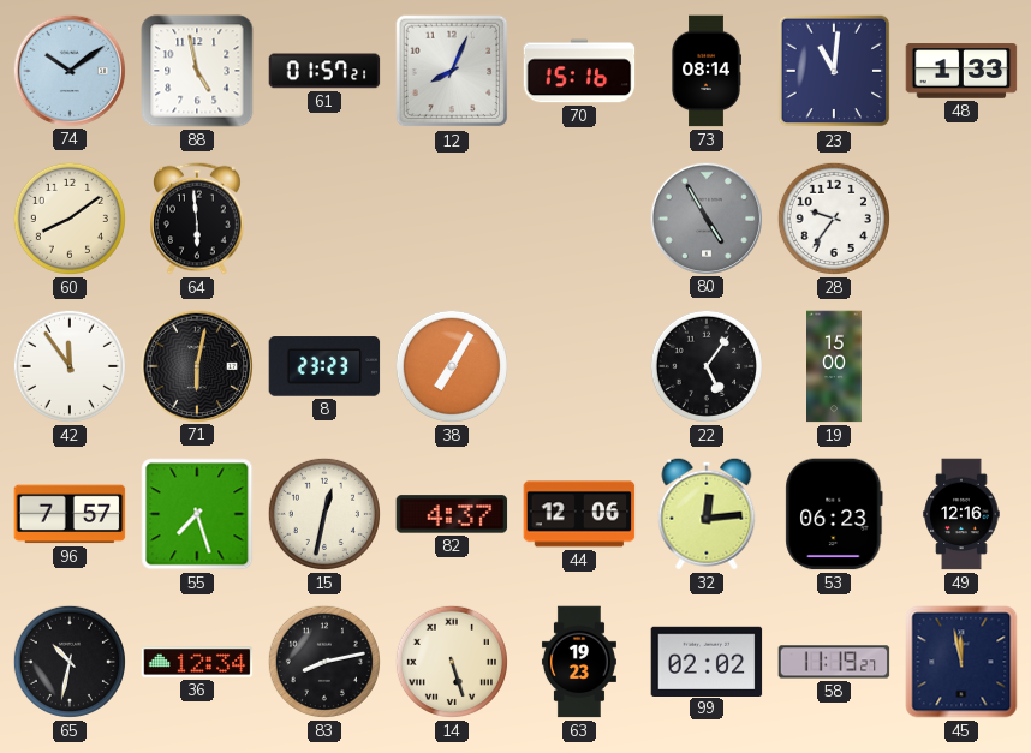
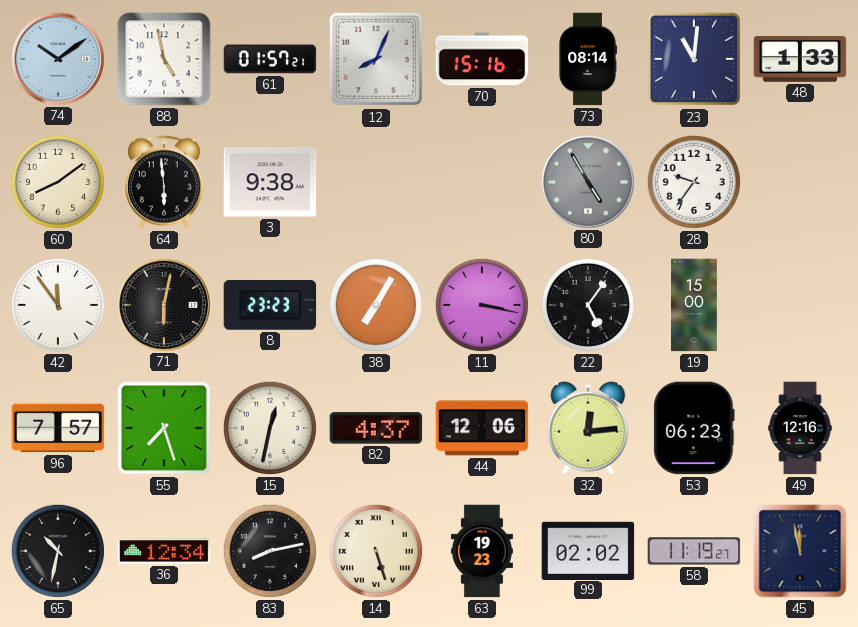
3: none -> 9:38 (270, 182)
11: none -> 3:17 (482, 305)
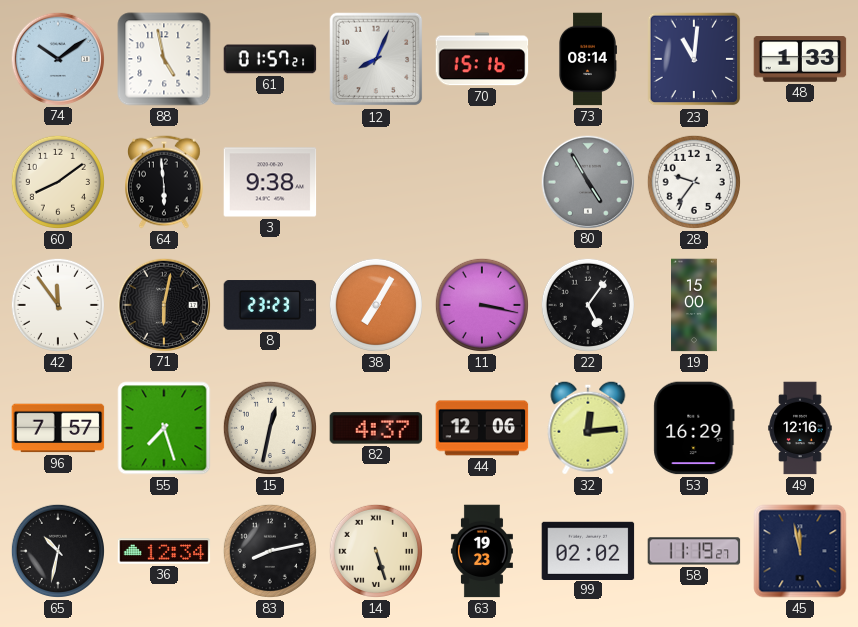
53: 06:23 -> 16:29 (694, 428)
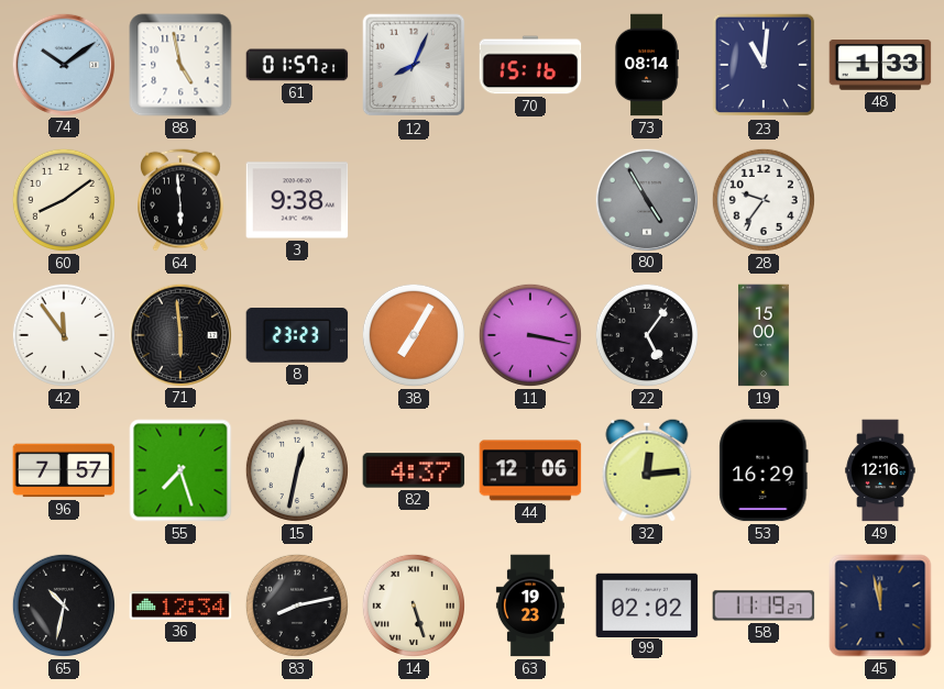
71: 6:02 -> 5:59 (179, 334)
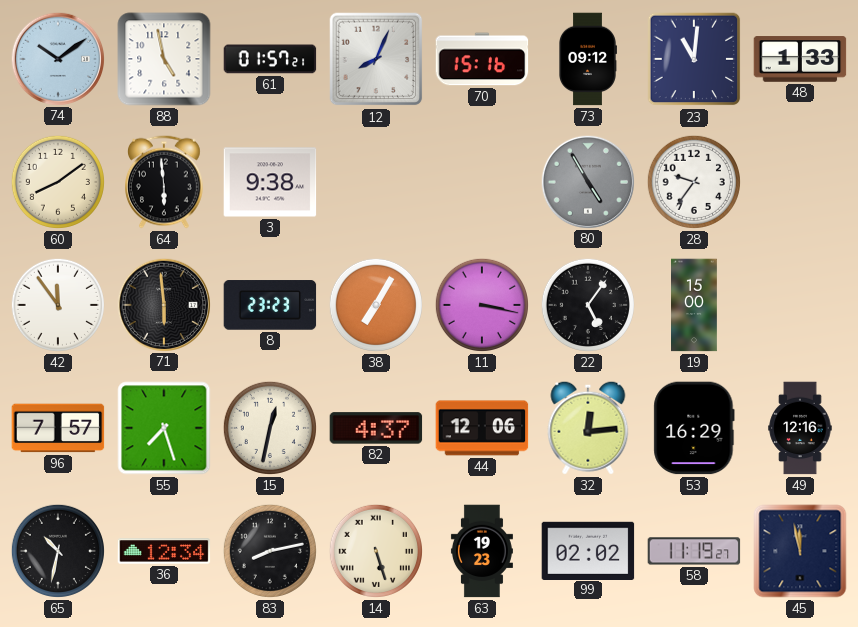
73: 08:14 -> 09:12 (588, 59)
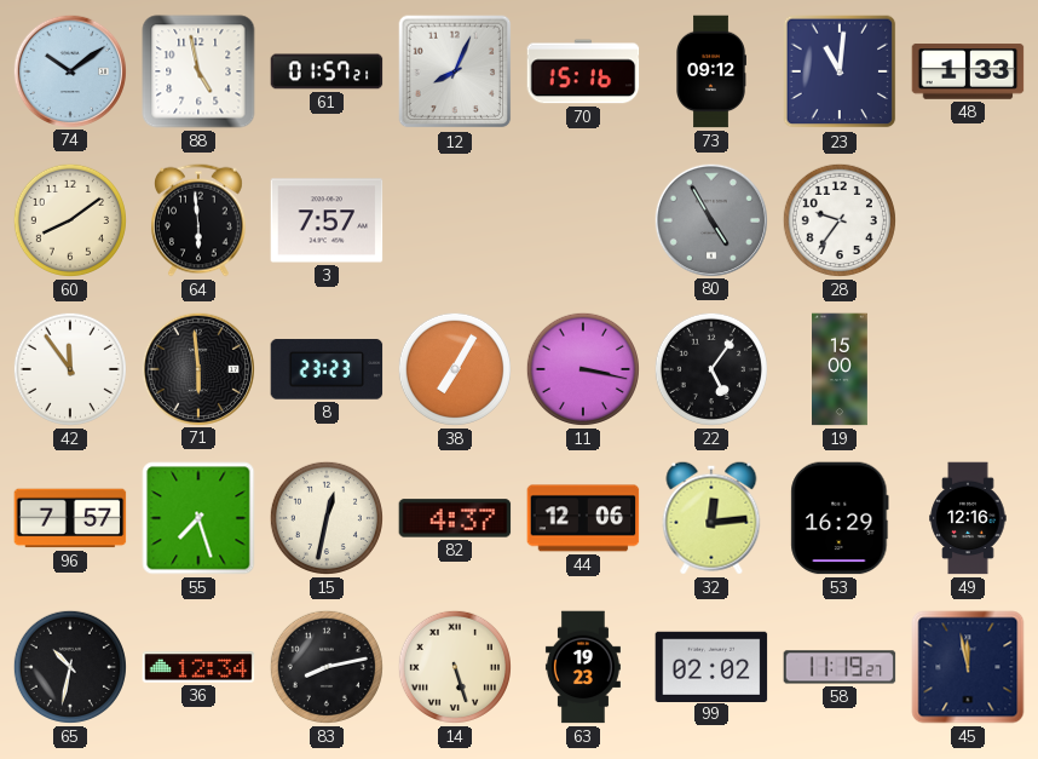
3: 9:38 -> 7:57 (327, 220)
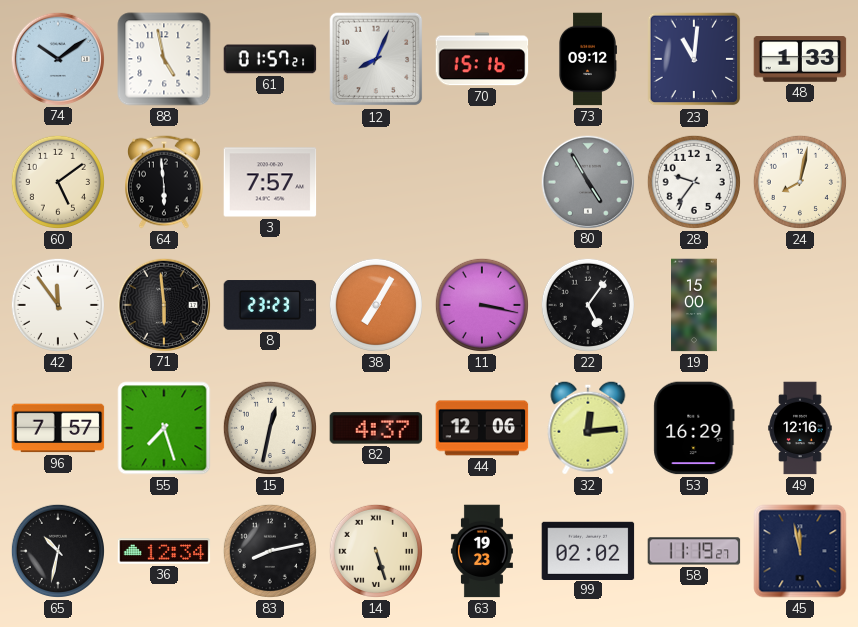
60: 8:09 -> 5:09 (58, 182)
24: none -> 8:02 (800, 182)
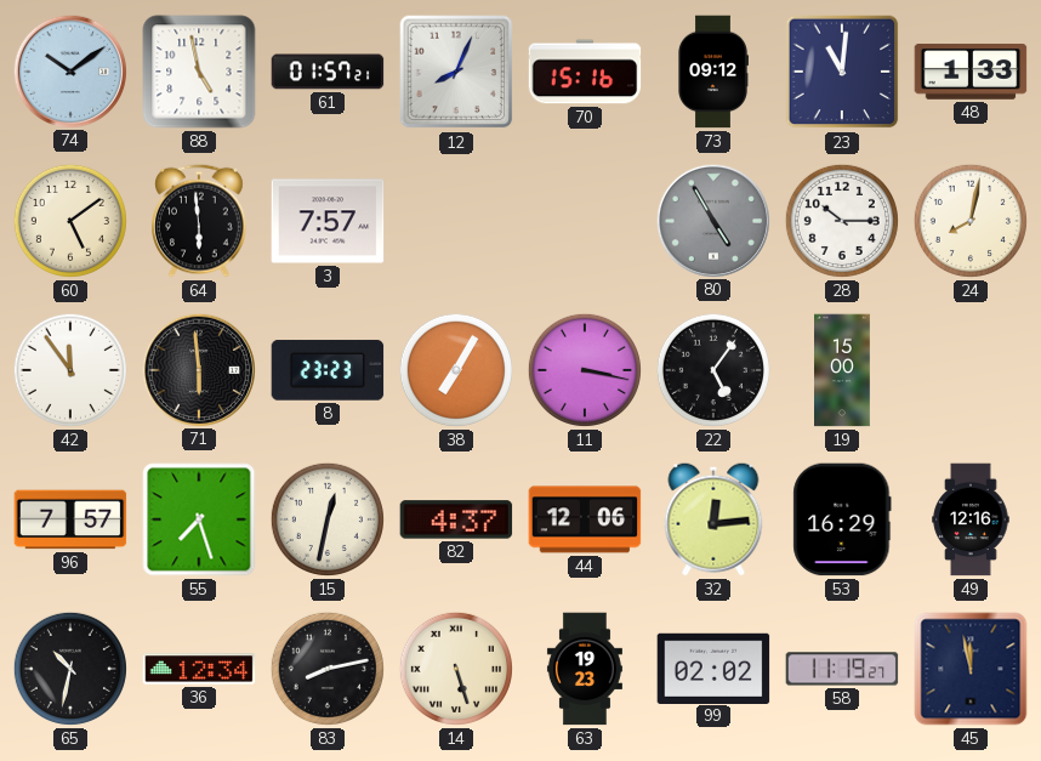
28: 9:36 -> 10:15 (842, 221)
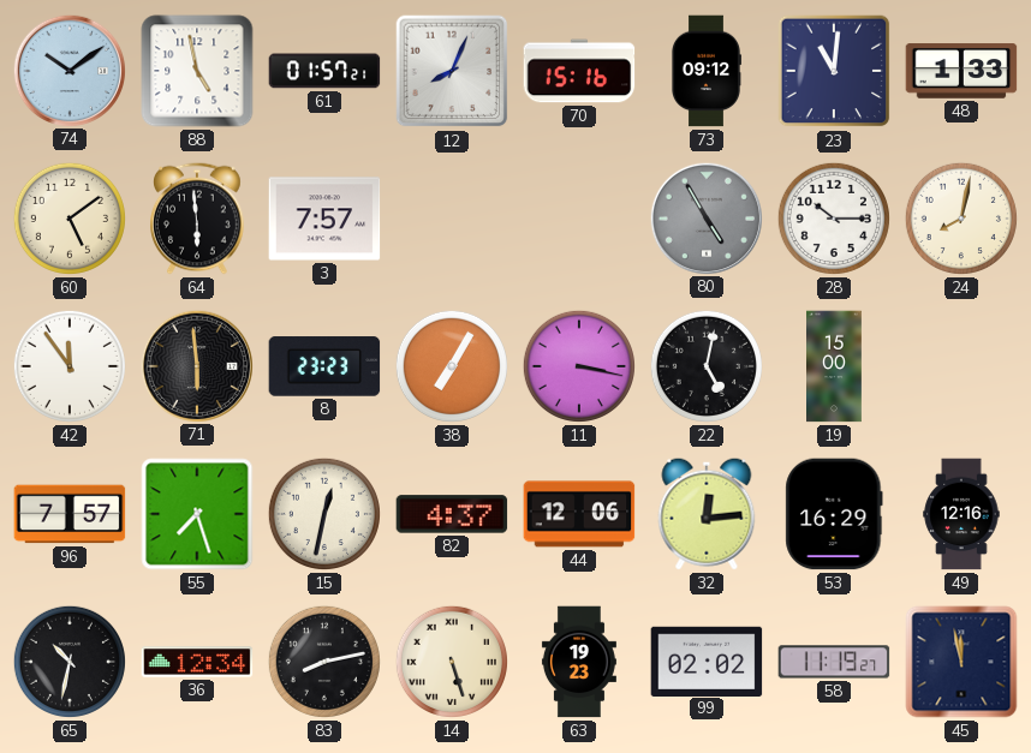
22: 5:06 -> 5:02 (707, 366)
